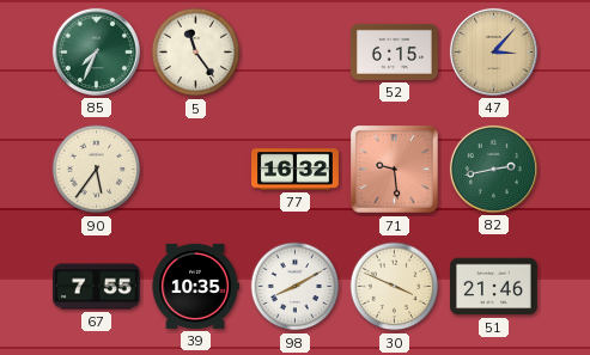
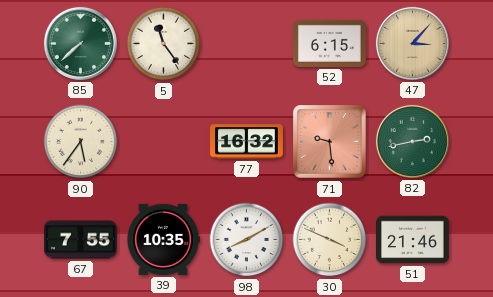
85: 7:34 -> 7:38 (80, 43)
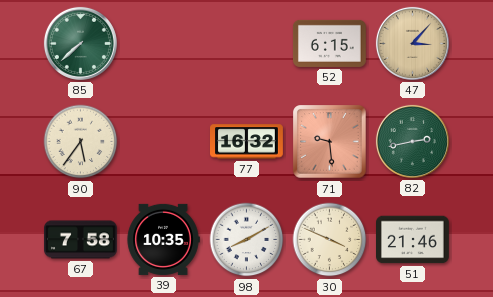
5: 11:24 -> none (164, 44)
67: 7:55 -> 7:58 (81, 240)
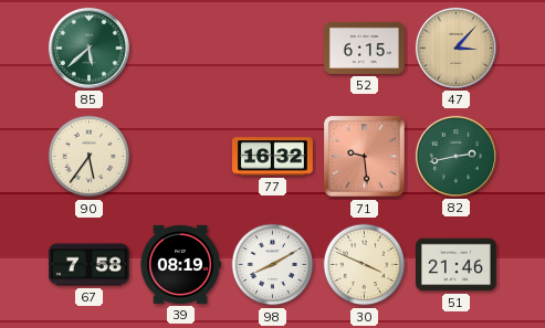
85: 7:38 -> 5:38 (88, 47)
39: 10:35 -> 08:19 (180, 264)
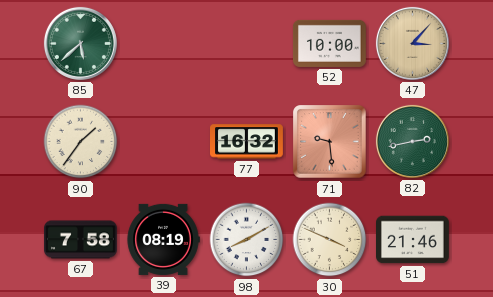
52: 6:15 -> 10:00 (330, 43)
90: 5:36 -> 1:36 (81, 142)
